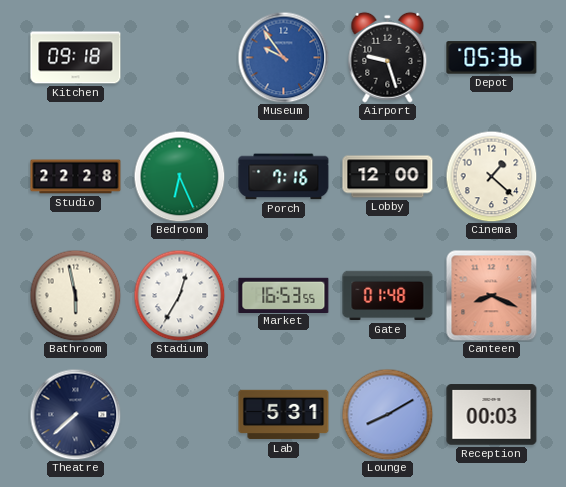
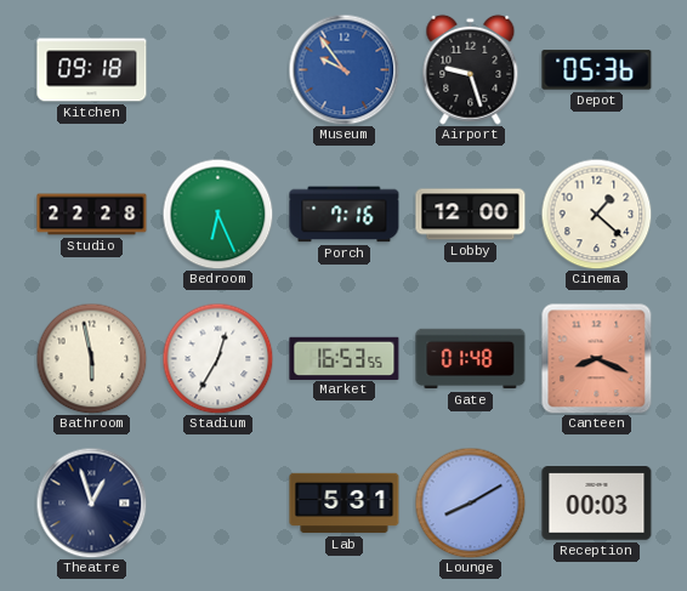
Theatre: 7:38 -> 12:57 (91, 502)
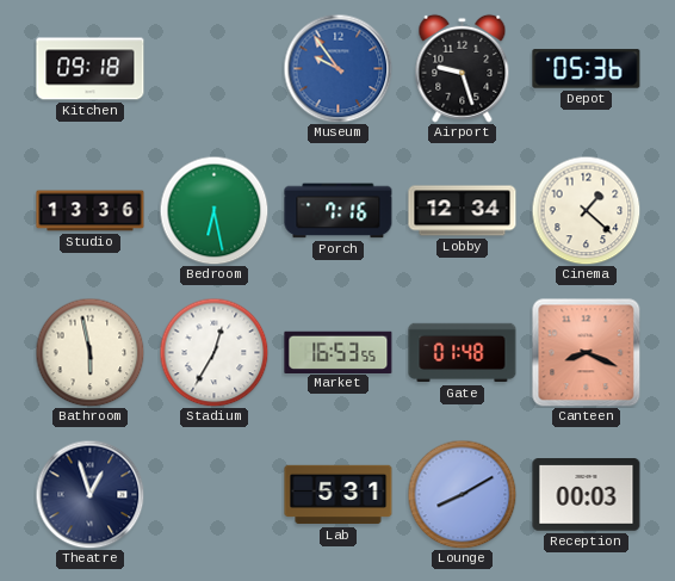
Studio: 22:28 -> 13:36 (91, 211)
Bedroom: 6:26 -> 6:28 (213, 210)
Lobby: 12:00 -> 12:34 (463, 211)
